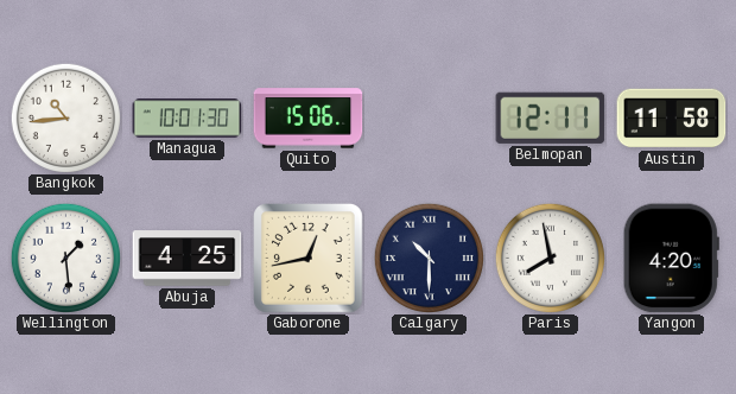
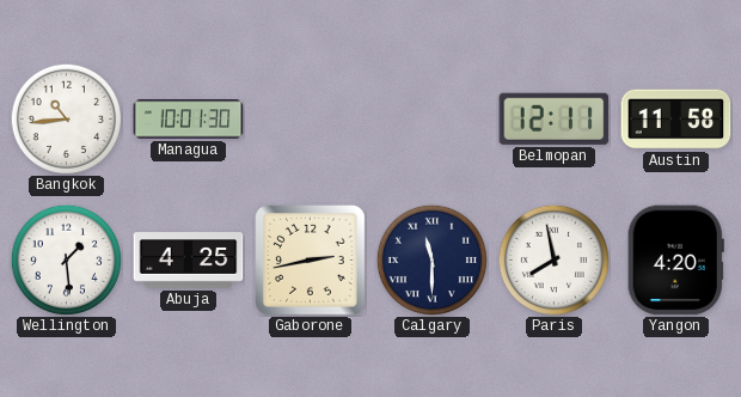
Quito: 15:06 -> none (309, 119)
Gaborone: 12:43 -> 2:43 (311, 261)
Calgary: 10:30 -> 11:30 (431, 259)
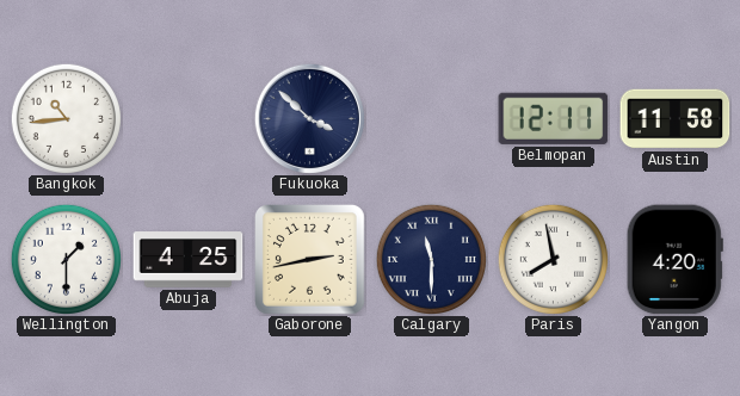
Managua: 10:01 -> none (189, 120)
Fukuoka: none -> 3:52 (309, 118)
Wellington: 1:29 -> 1:30 (66, 259)
